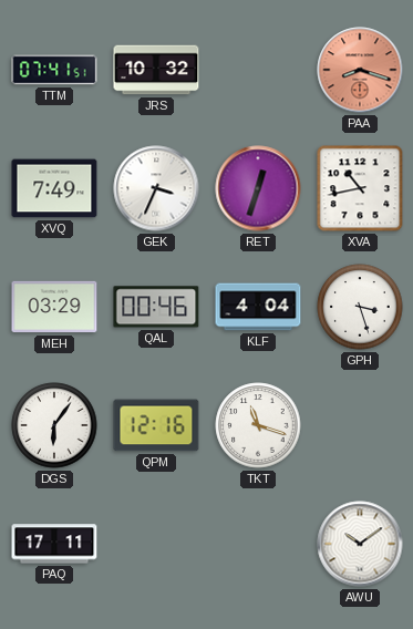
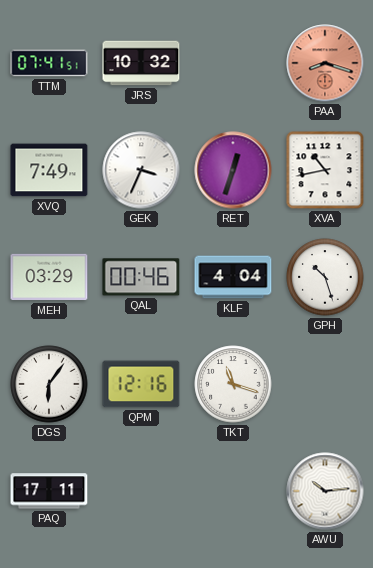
GPH: 3:27 -> 10:27 (325, 277)
AWU: 10:09 -> 10:14 (325, 491)
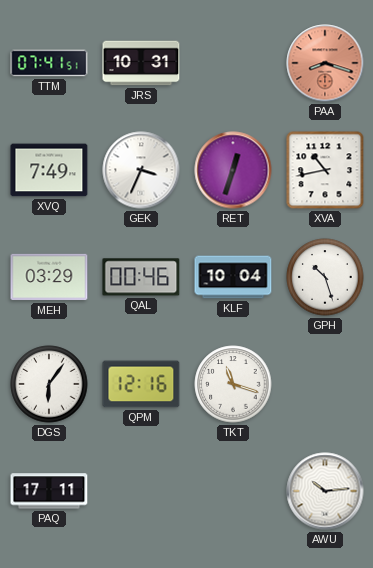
JRS: 10:32 -> 10:31 (141, 63)
KLF: 4:04 -> 10:04 (233, 277)
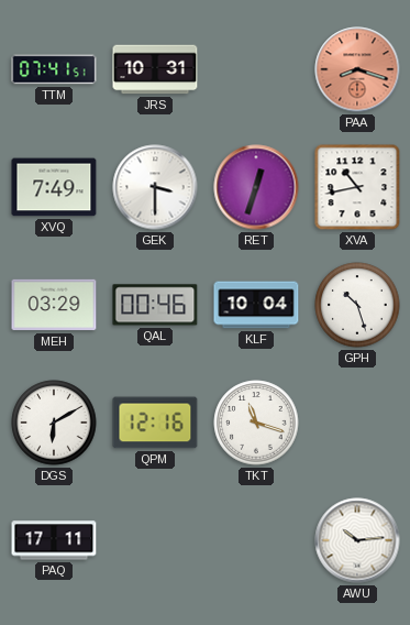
GEK: 3:34 -> 3:30 (155, 187)
DGS: 6:06 -> 6:10 (54, 423)
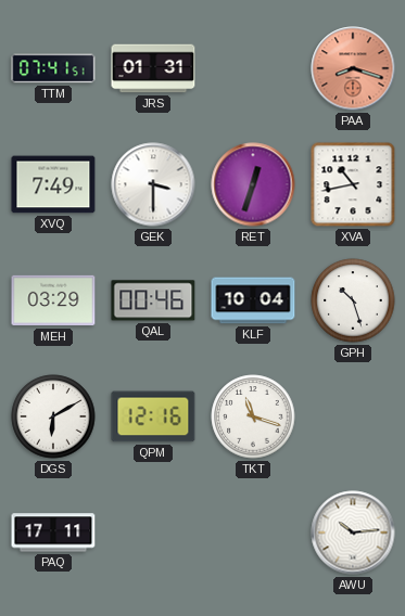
JRS: 10:31 -> 01:31 (153, 68)
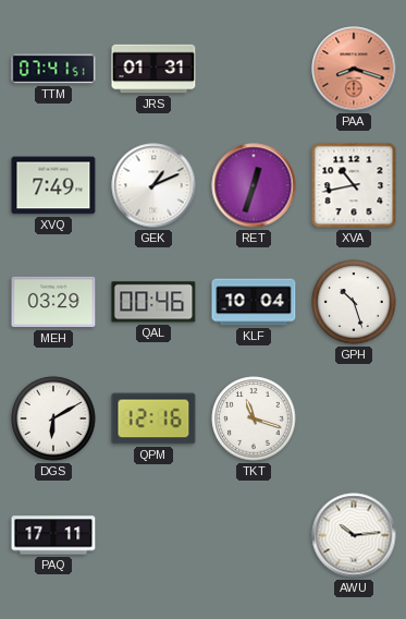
GEK: 3:30 -> 1:11 (153, 185)
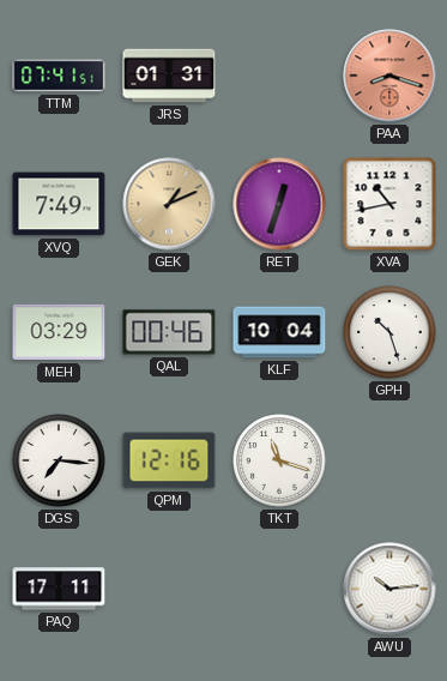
GEK dial: white -> champagne (169, 204)
DGS: 6:10 -> 7:16 (59, 460)
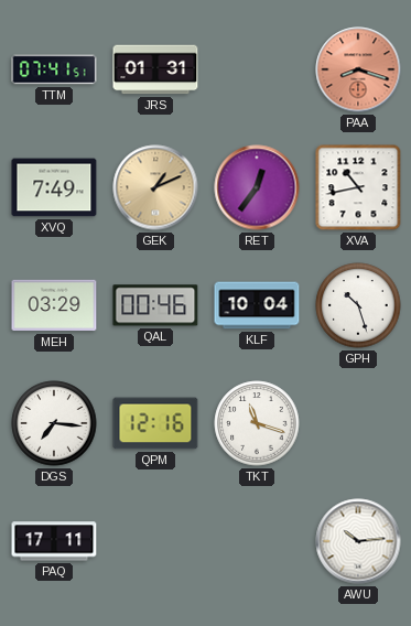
RET: 12:33 -> 12:36 (257, 187)
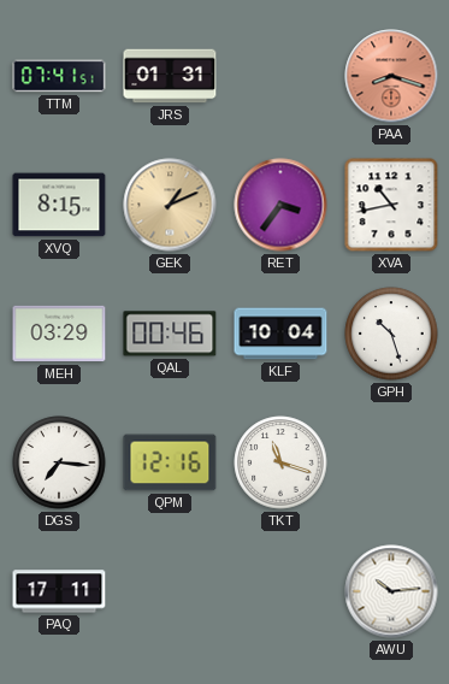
XVQ: 7:49 -> 8:15 (59, 205)
RET: 12:36 -> 3:36 (280, 205)
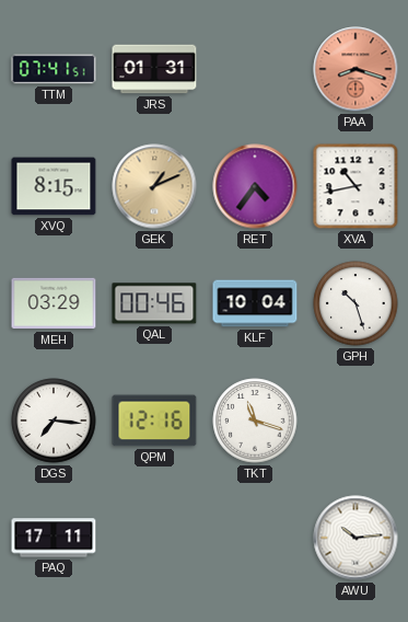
RET: 3:36 -> 4:36 (255, 186)
